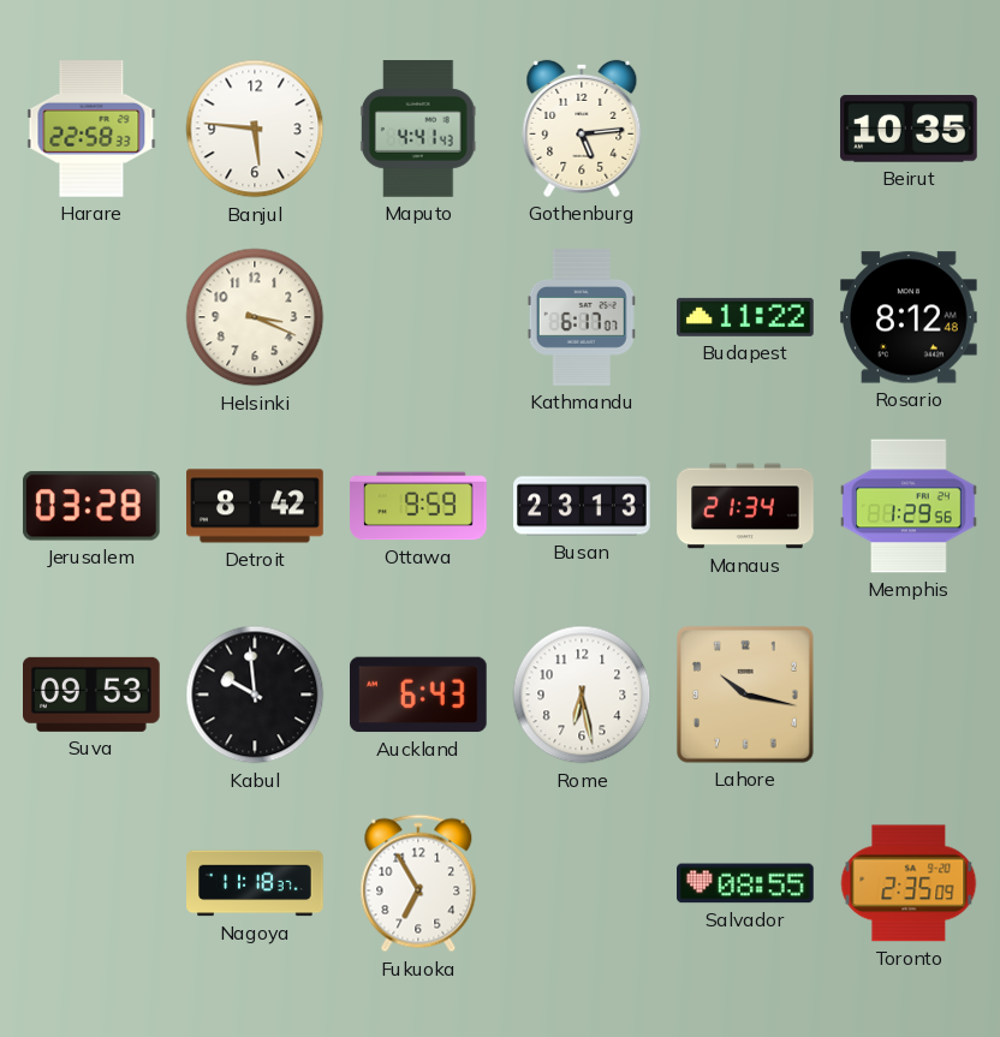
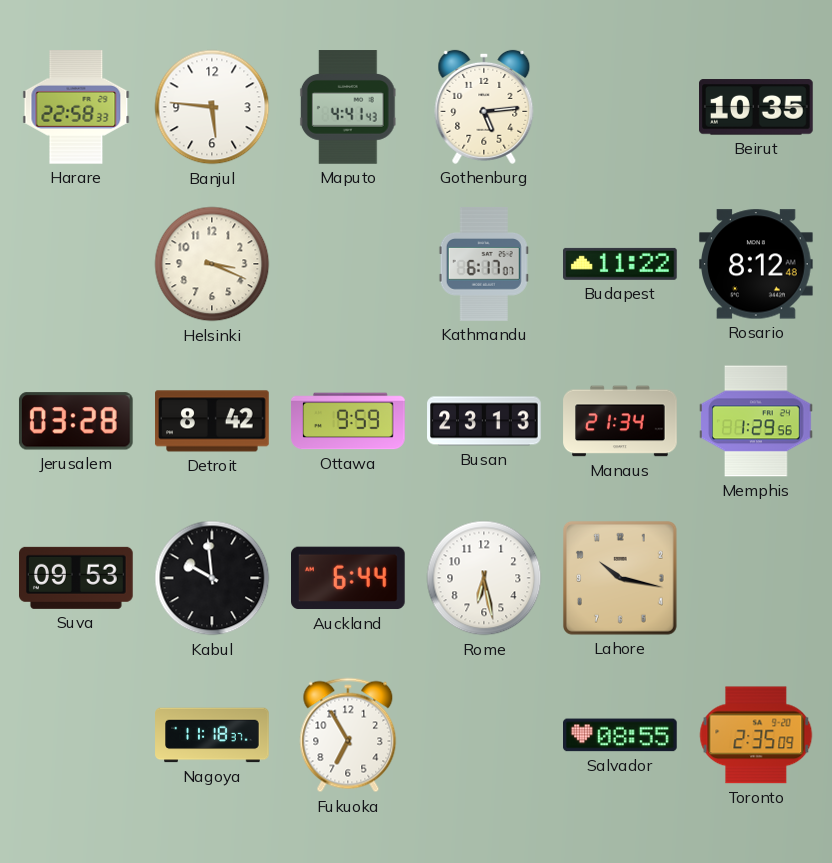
Auckland: 6:43 -> 6:44 (349, 578)
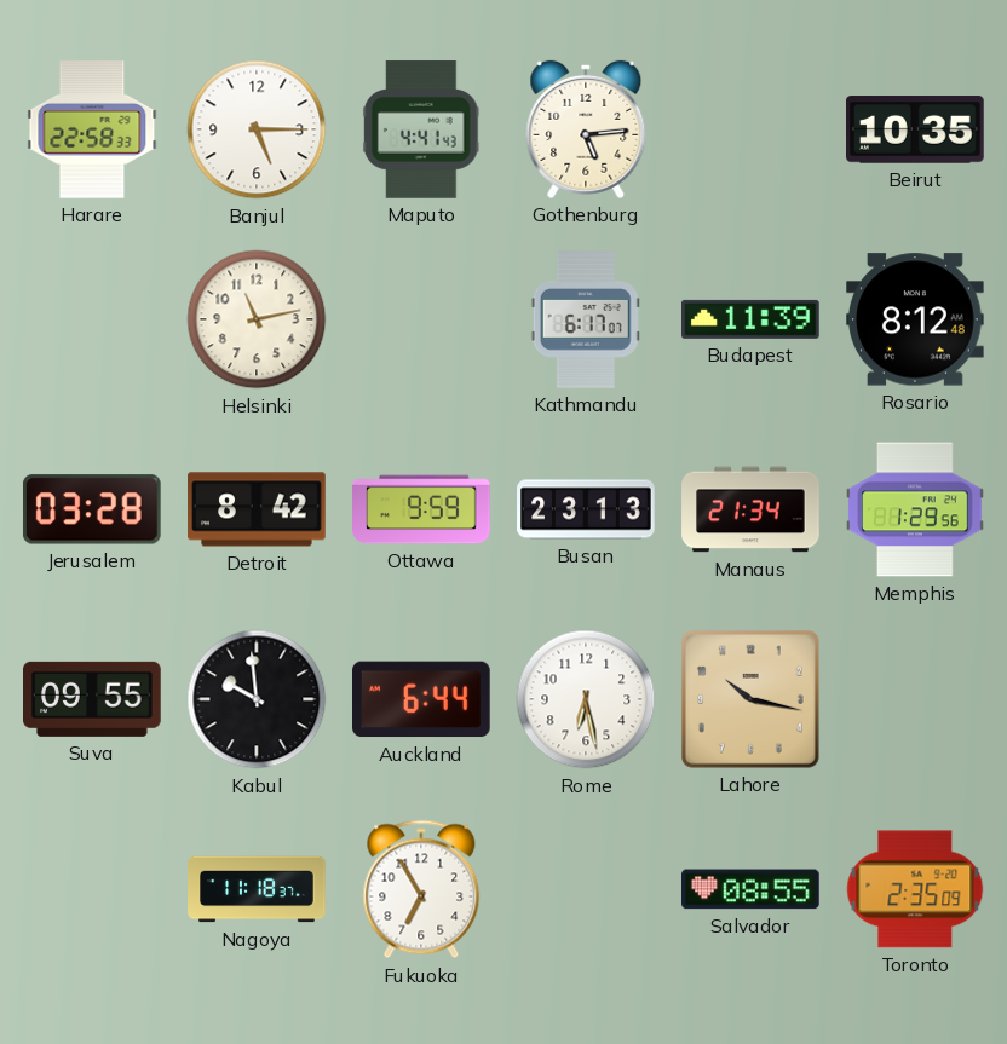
Banjul: 5:46 -> 5:15 (257, 129)
Helsinki: 3:19 -> 11:13 (257, 319)
Budapest: 11:22 -> 11:39 (752, 319)
Suva: 09:53 -> 09:55 (93, 699)
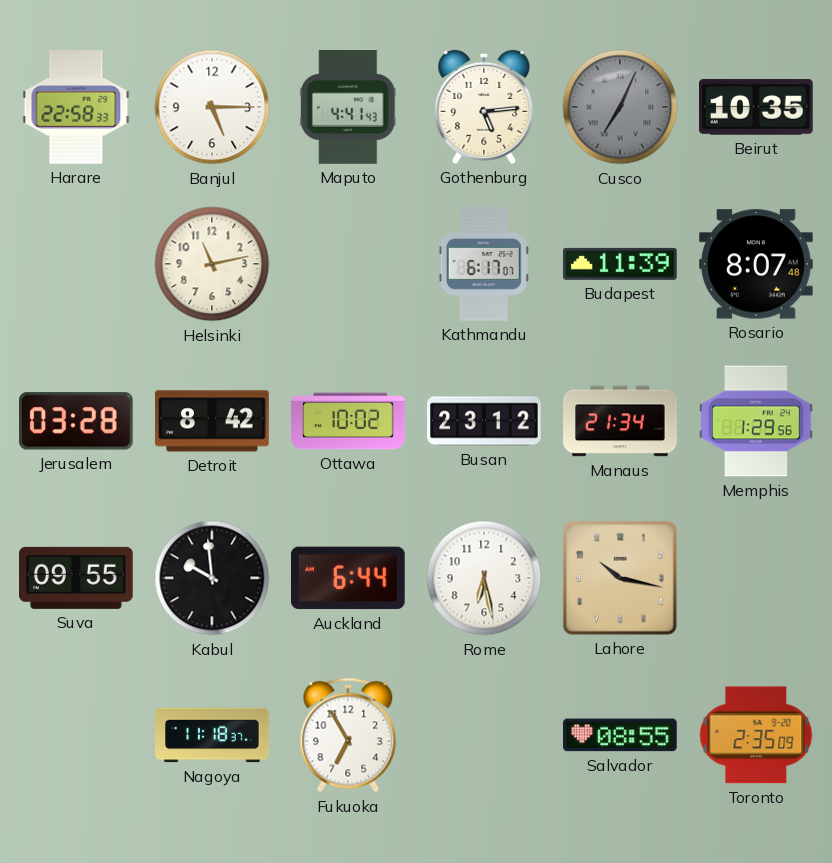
Cusco: none -> 7:04 (620, 107)
Rosario: 8:12 -> 8:07 (757, 264)
Ottawa: 9:59 -> 10:02 (348, 421)
Busan: 23:13 -> 23:12 (484, 421)
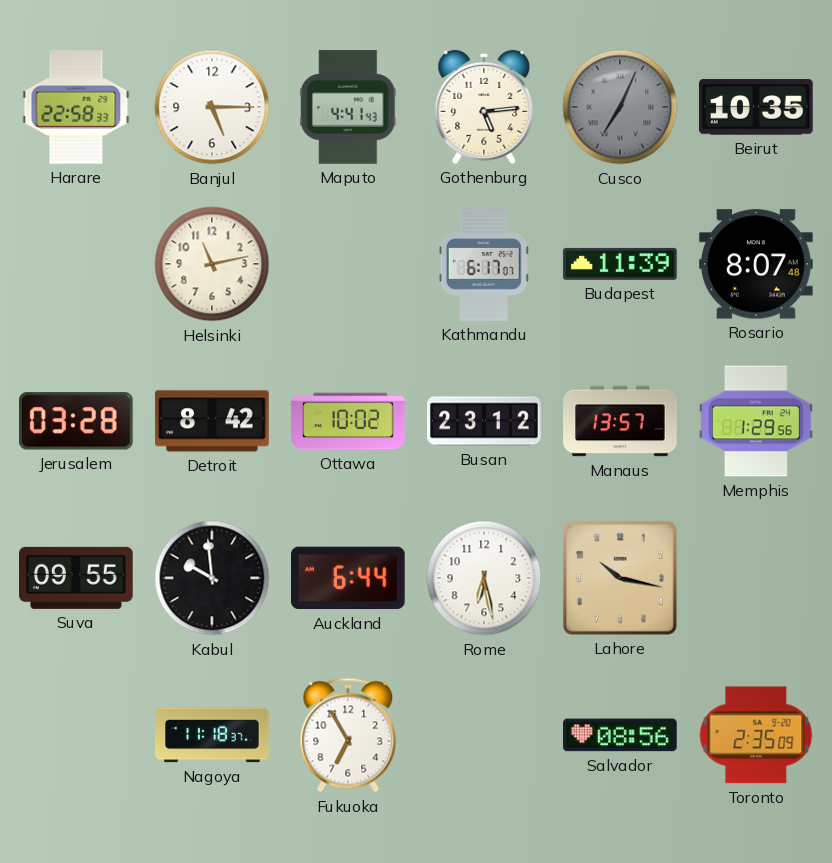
Manaus: 21:34 -> 13:57 (620, 421)
Salvador: 08:55 -> 08:56 (621, 735)
